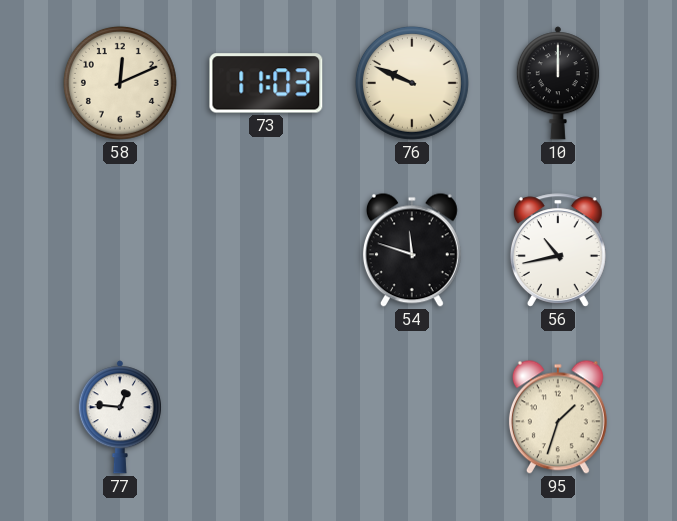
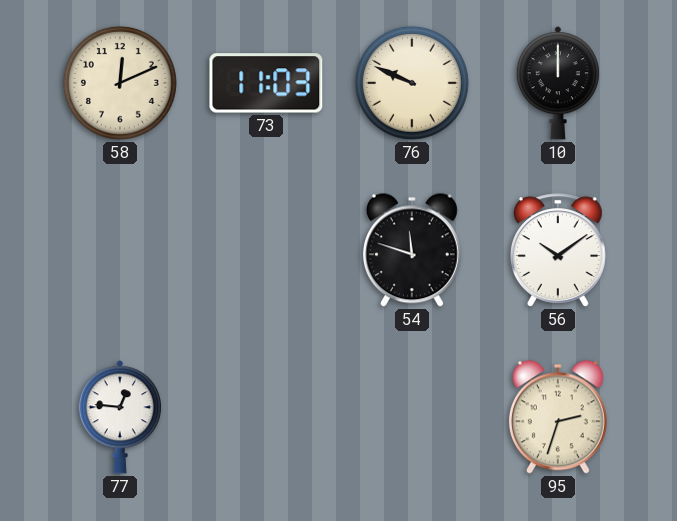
56: 10:43 -> 10:09 (558, 250)
95: 1:33 -> 2:33 (558, 417)
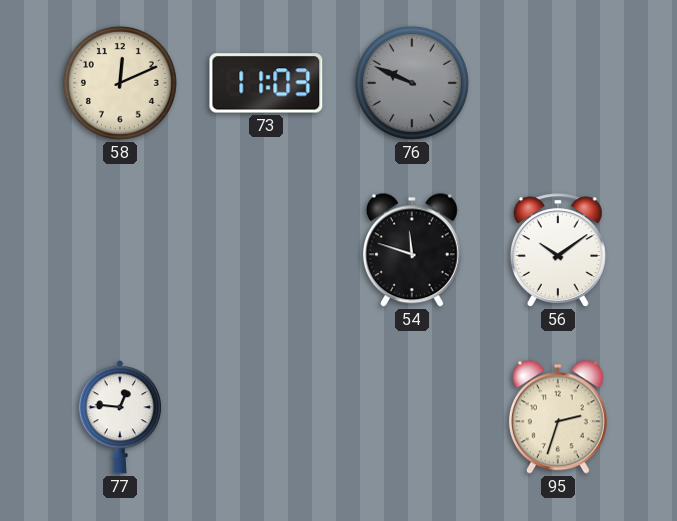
76 dial: cream -> grey (412, 83)
10: 12:00 -> none (558, 83)
